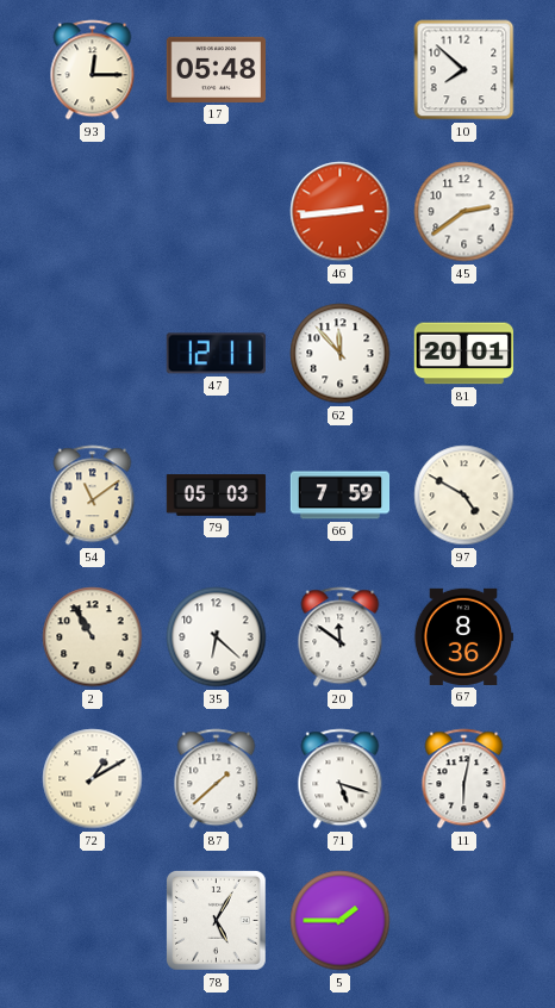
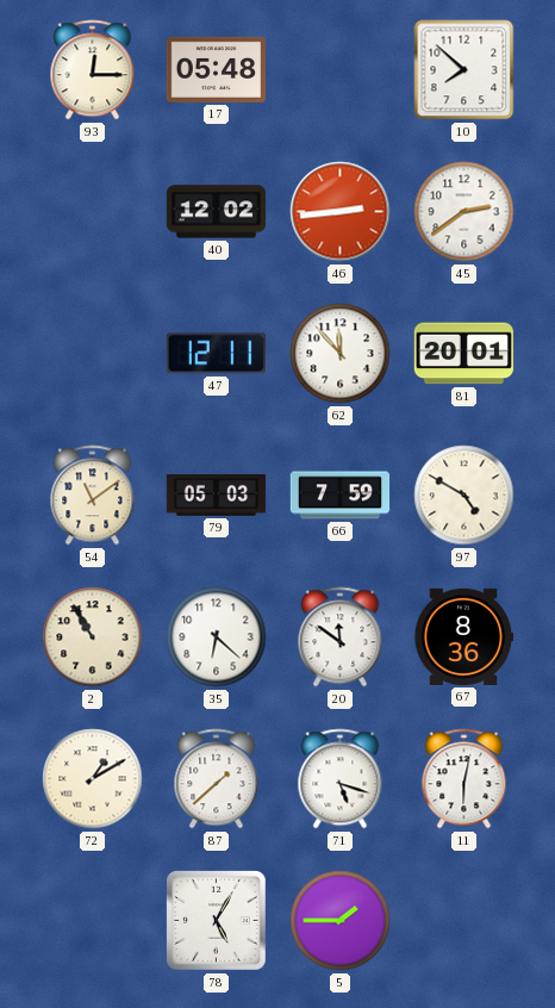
40: none -> 12:02 (217, 212)
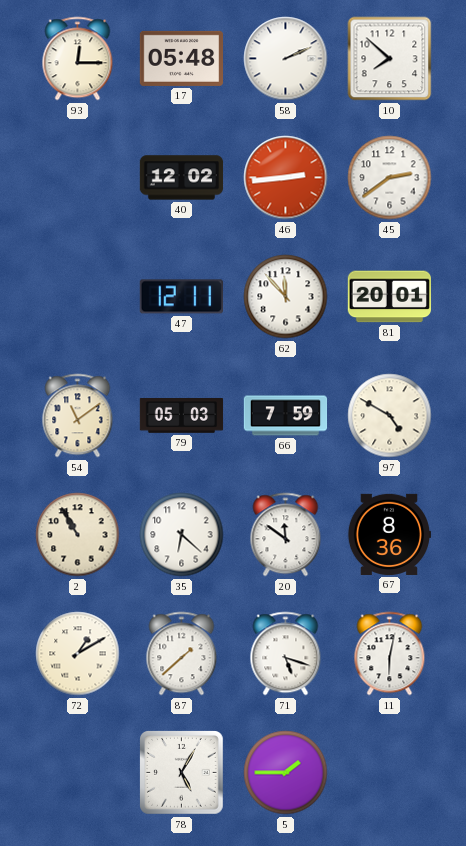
58: none -> 2:11 (286, 59)
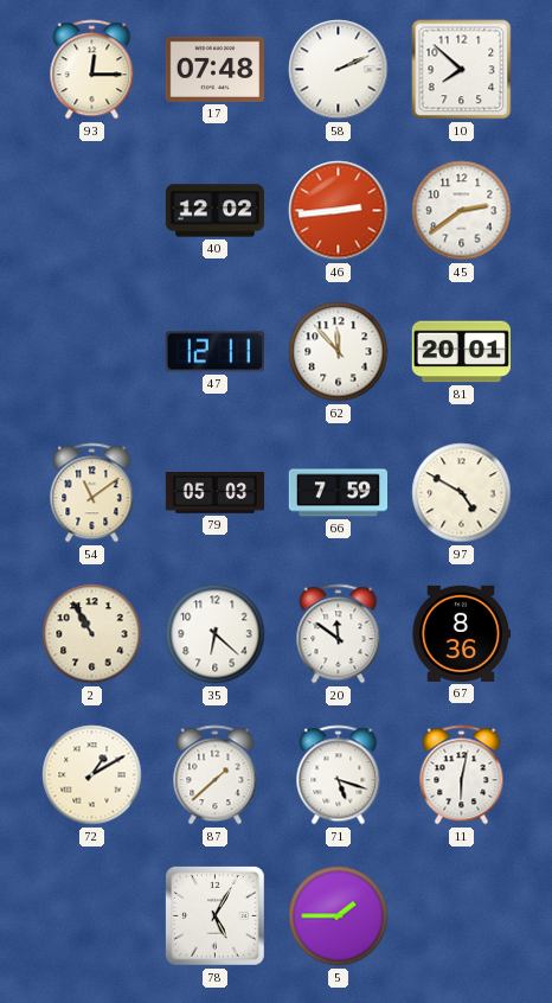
17: 05:48 -> 07:48 (216, 69)
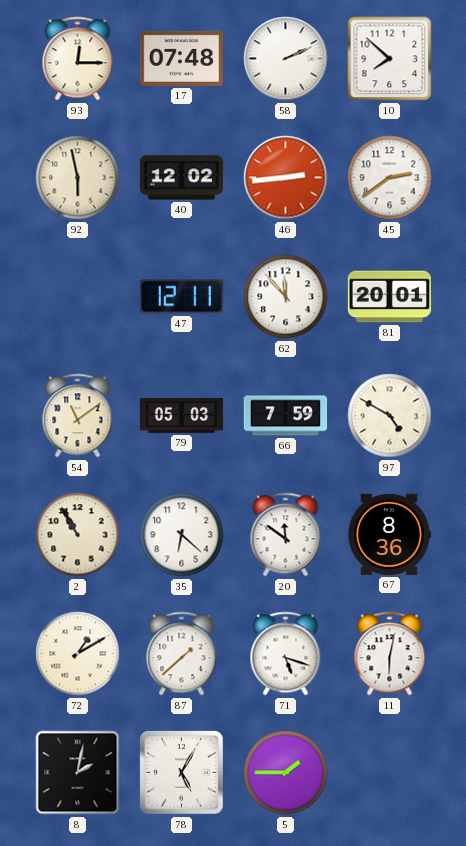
92: none -> 5:58 (78, 178)
8: none -> 2:02 (78, 773)
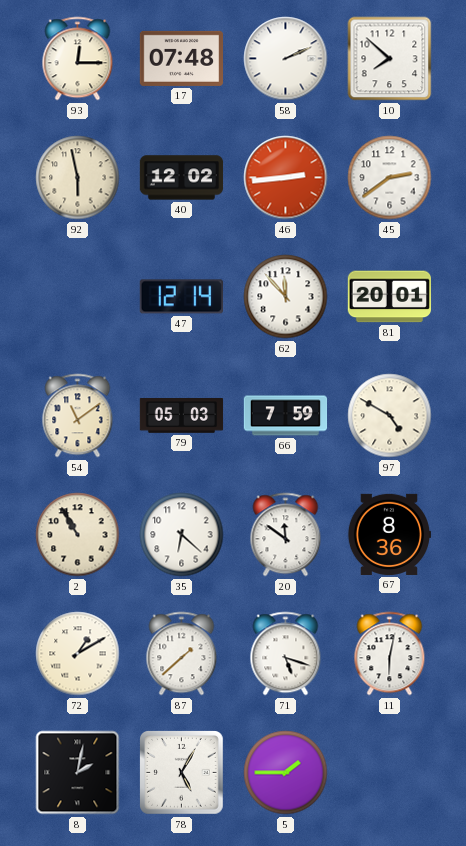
47: 12:11 -> 12:14 (181, 297)
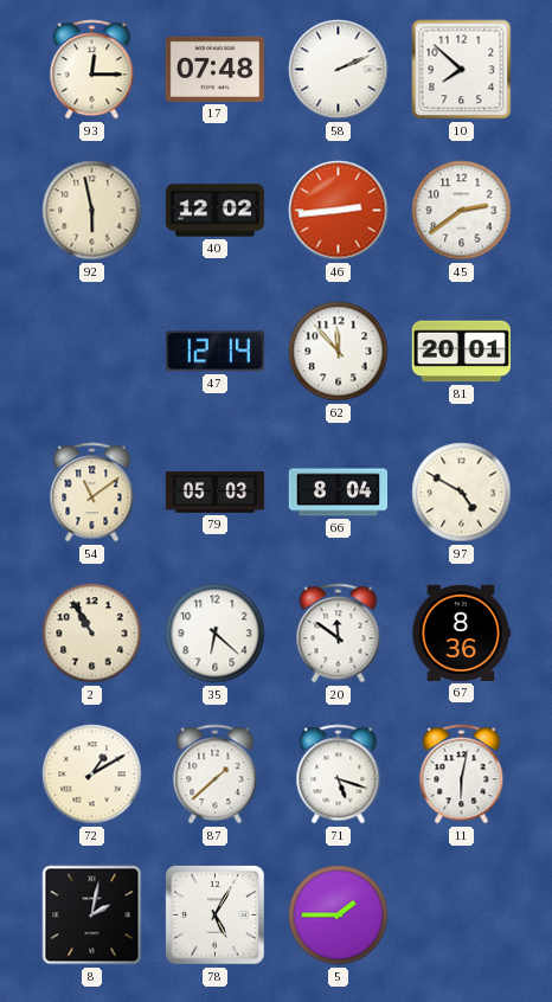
66: 7:59 -> 8:04 (339, 493)
